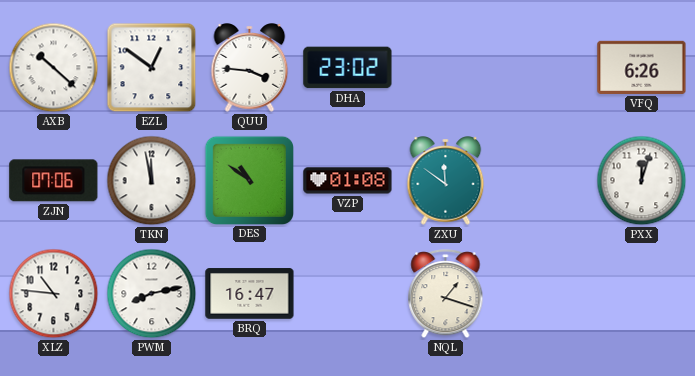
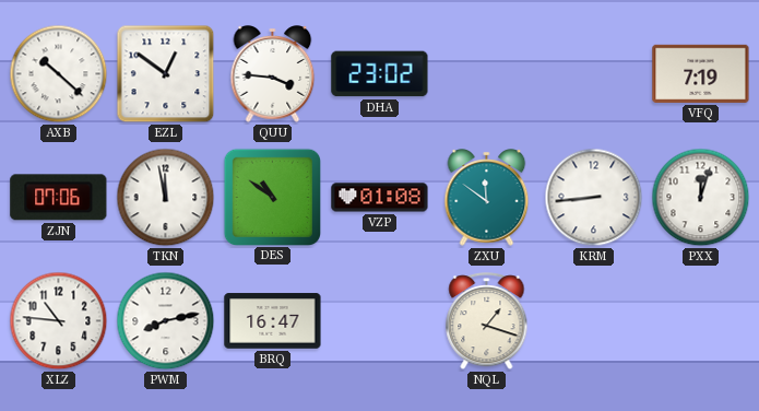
VFQ: 6:26 -> 7:19 (701, 73)
KRM: none -> 8:44 (594, 198)
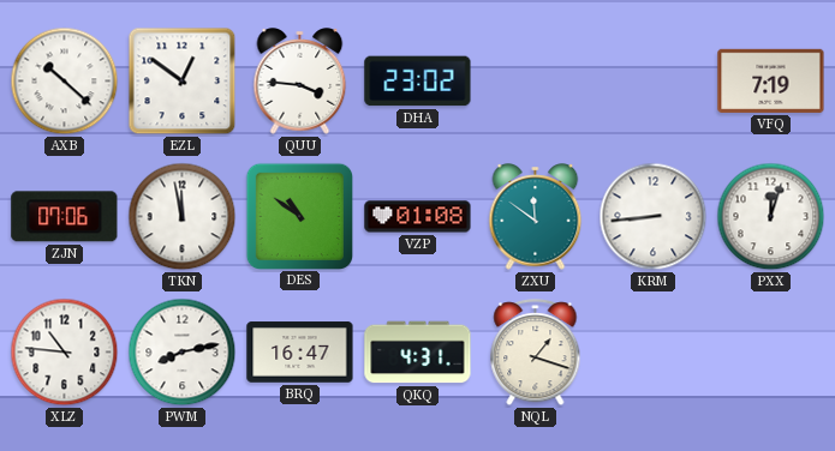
QKQ: none -> 4:31 (418, 353)
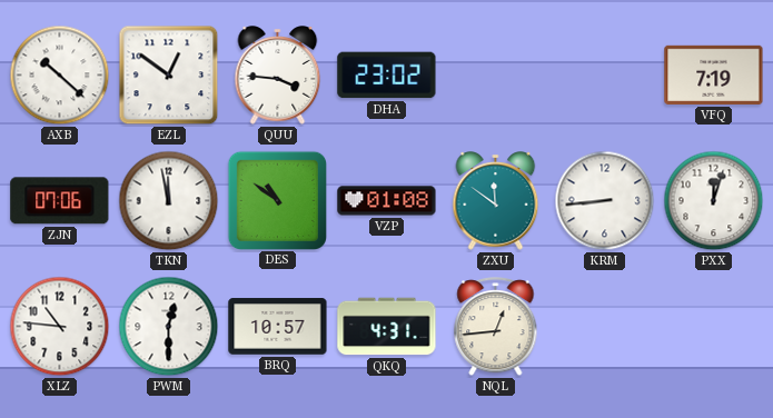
PWM: 8:13 -> 12:30 (169, 327)
BRQ: 16:47 -> 10:57 (278, 327)
NQL: 1:18 -> 12:44 (496, 327)
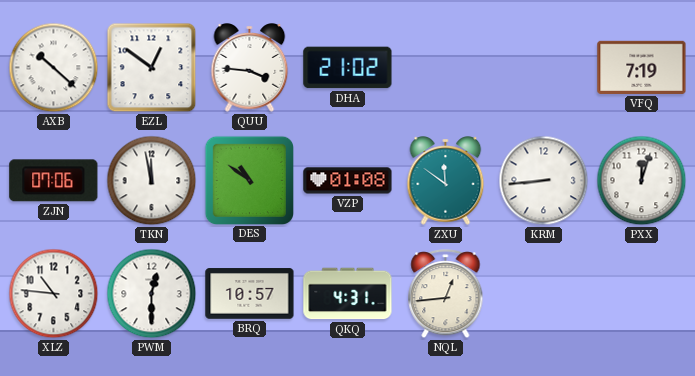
DHA: 23:02 -> 21:02 (348, 68)
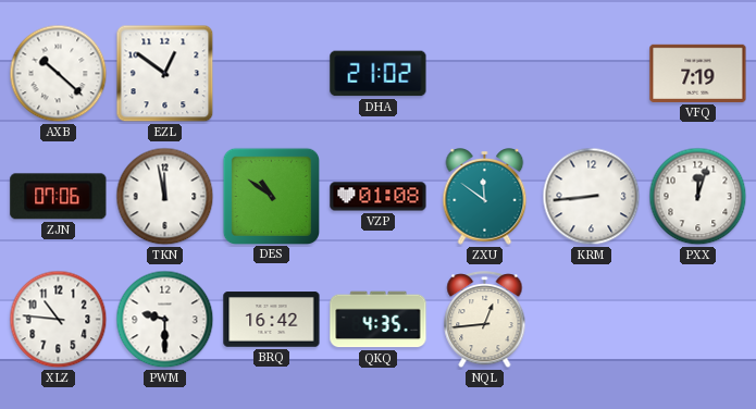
QUU: 3:46 -> none (250, 68)
PWM: 12:30 -> 9:30 (165, 320)
BRQ: 10:57 -> 16:42 (272, 320)
QKQ: 4:31 -> 4:35 (379, 320)
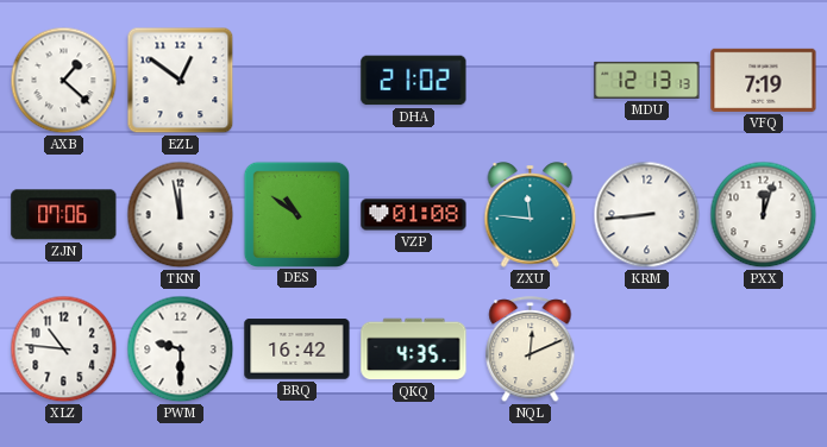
AXB: 10:22 -> 1:22 (64, 81)
MDU: none -> 12:13 (647, 80)
ZXU: 11:51 -> 11:46 (531, 215)
NQL: 12:44 -> 12:11 (531, 350)
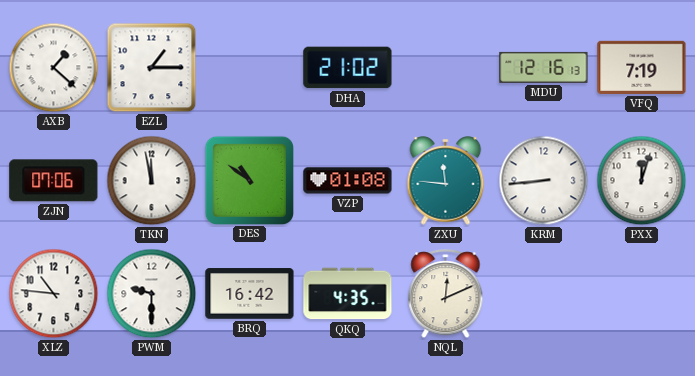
EZL: 12:51 -> 1:15 (152, 68)
MDU: 12:13 -> 12:16 (544, 67)
